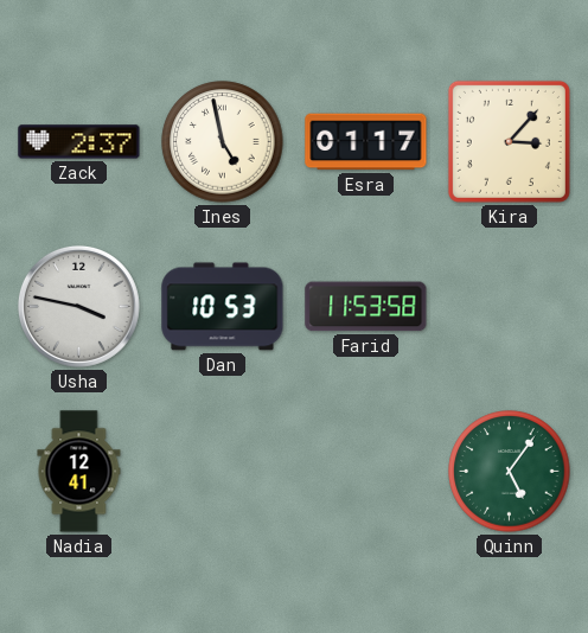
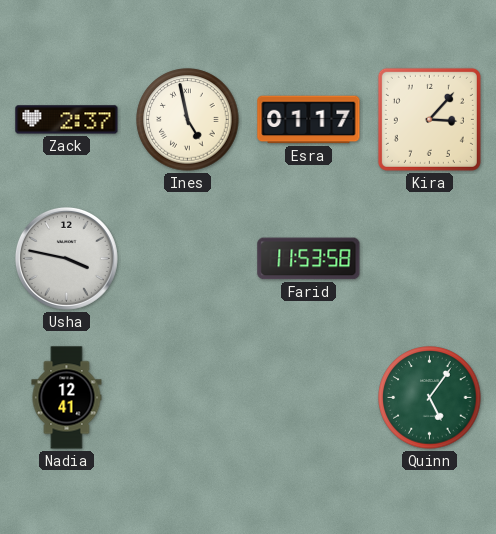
Dan: 10:53 -> none (223, 307)
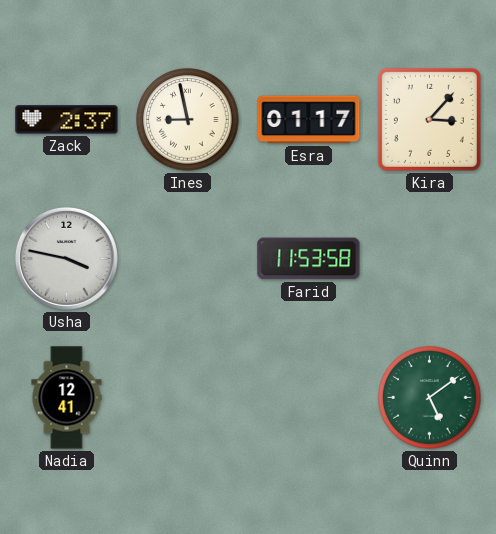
Ines: 4:58 -> 8:58 (188, 120)
Quinn: 5:06 -> 5:09 (430, 398)
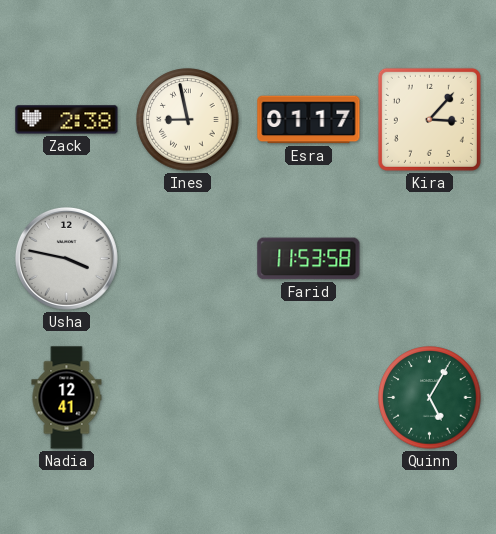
Zack: 2:37 -> 2:38 (67, 120)
Quinn: 5:09 -> 5:05 (430, 398)
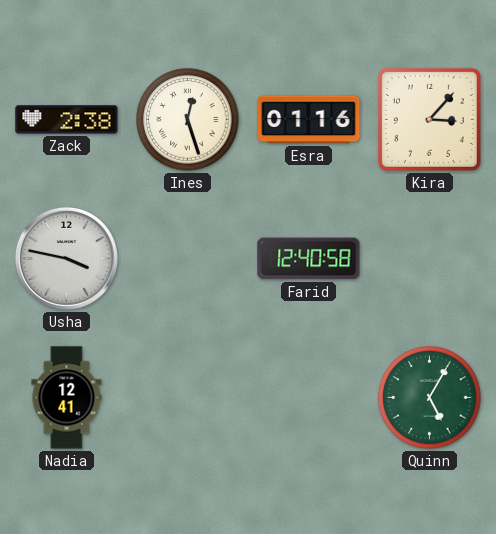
Ines: 8:58 -> 12:27 (188, 120)
Esra: 01:17 -> 01:16 (309, 120)
Farid: 11:53 -> 12:40 (309, 259)
